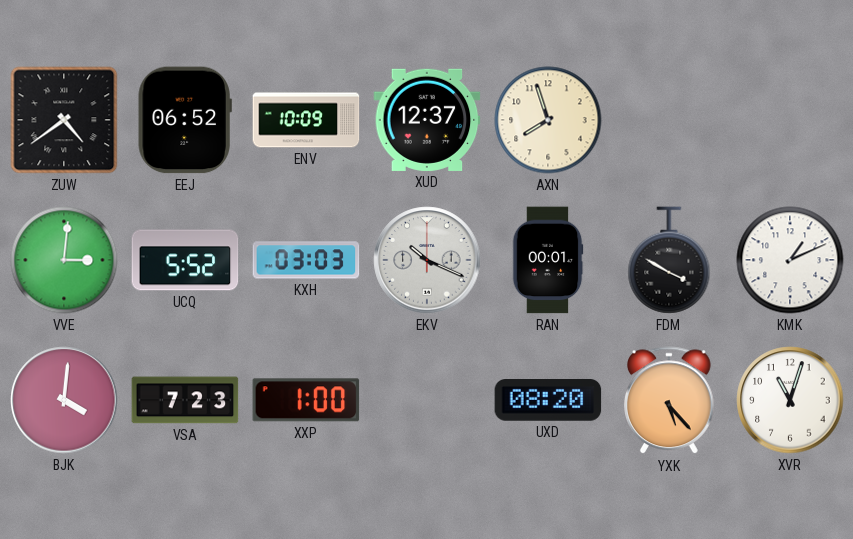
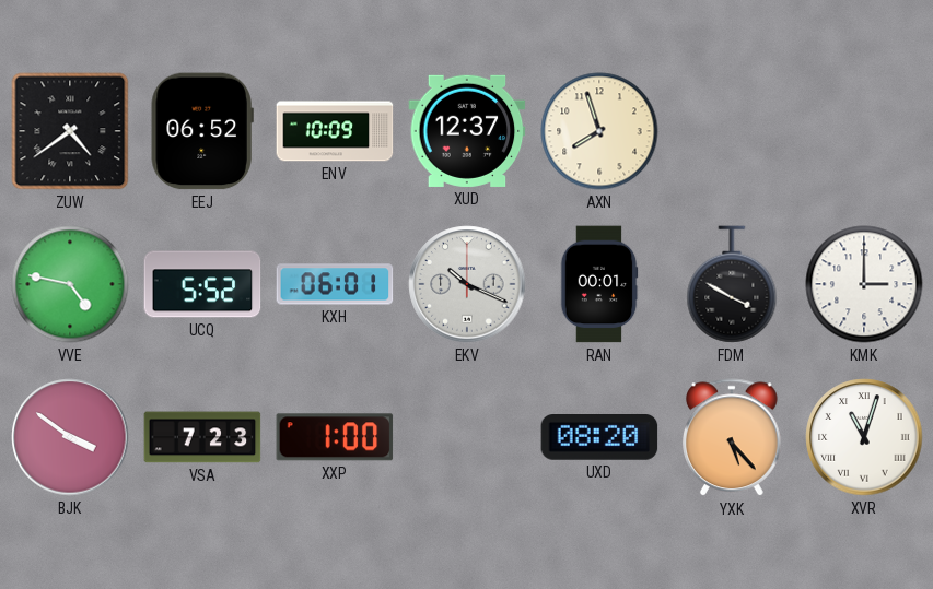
VVE: 3:01 -> 4:47 (70, 284)
KXH: 03:03 -> 06:01 (335, 284)
KMK: 1:11 -> 3:00 (864, 284)
BJK: 4:01 -> 3:51 (70, 437)
XVR numerals: Arabic -> Roman (864, 437)
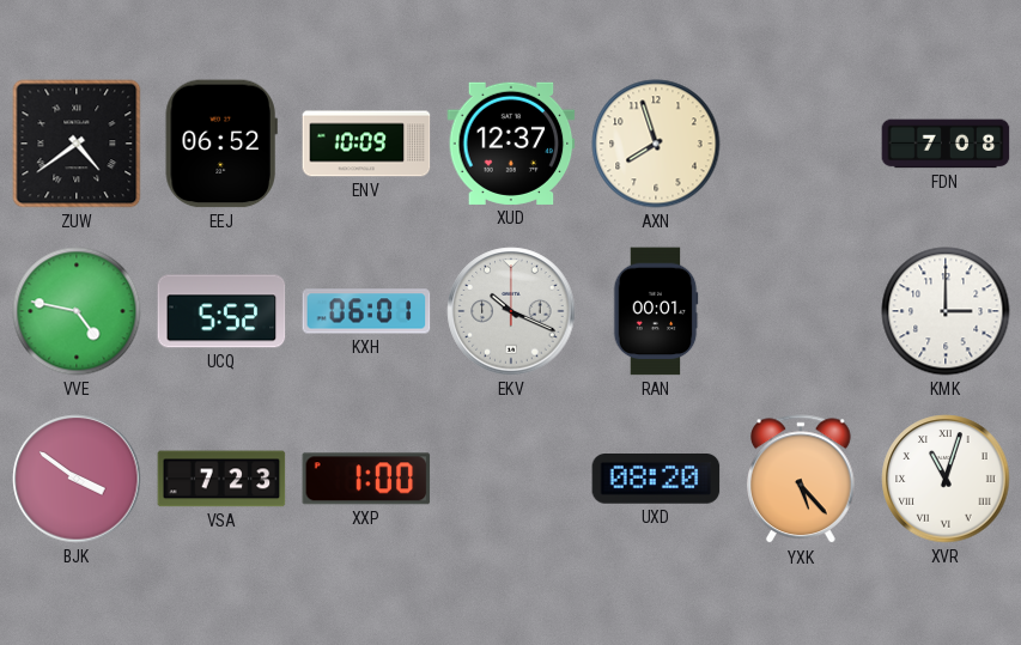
FDN: none -> 7:08 (946, 144)
FDM: 3:50 -> none (732, 284)
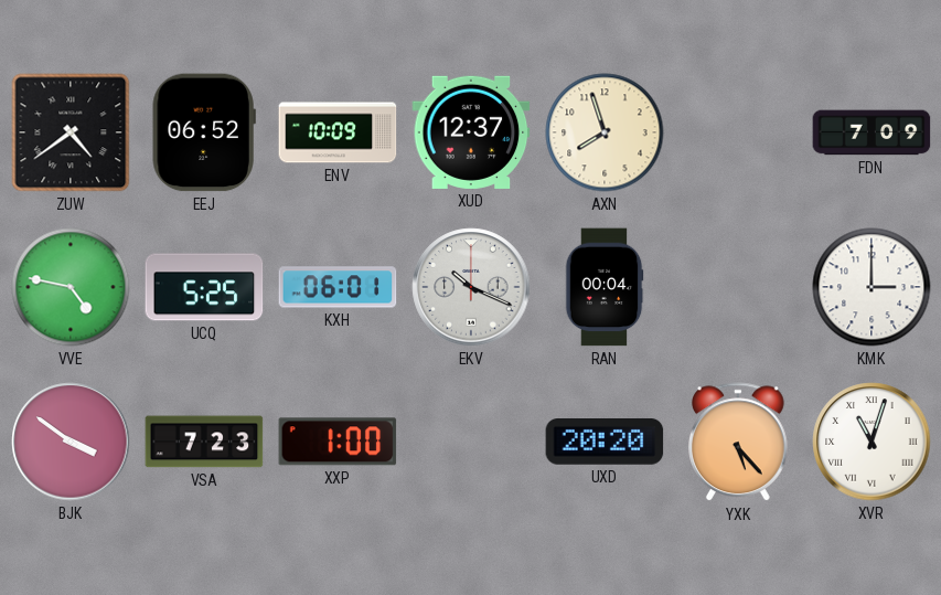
FDN: 7:08 -> 7:09 (872, 132)
UCQ: 5:52 -> 5:25 (204, 287)
RAN: 00:01 -> 00:04 (605, 287)
UXD: 08:20 -> 20:20 (605, 443)
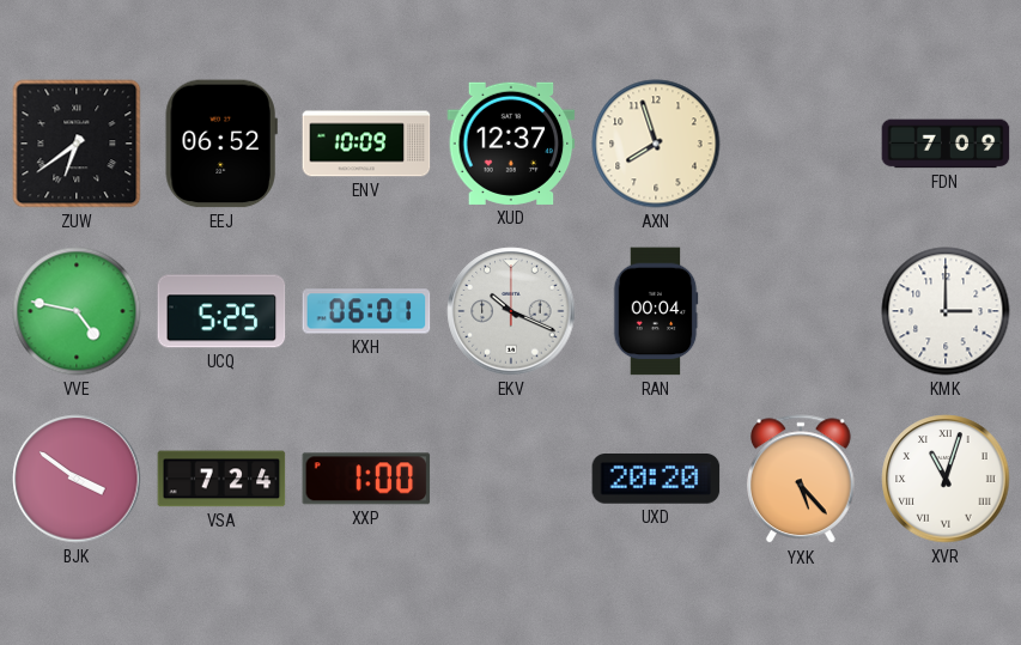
ZUW: 4:39 -> 6:39 (77, 144)
VSA: 7:23 -> 7:24 (221, 479)
